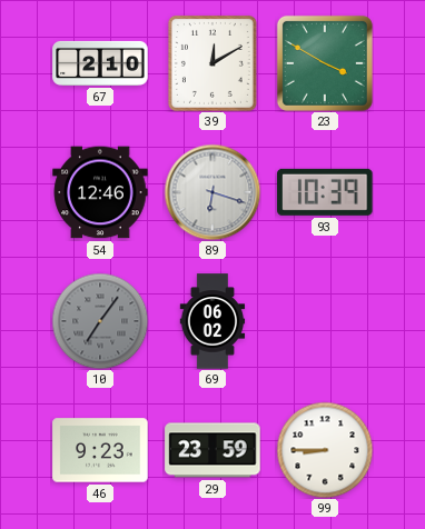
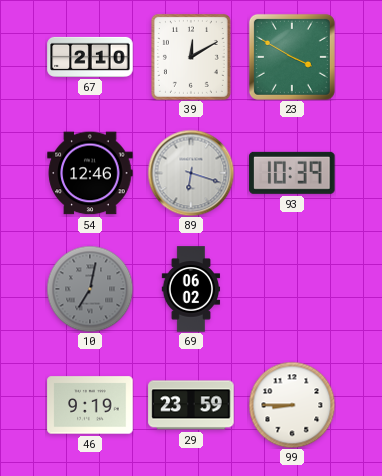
10: 7:06 -> 7:02 (90, 289)
46: 9:23 -> 9:19 (90, 405)
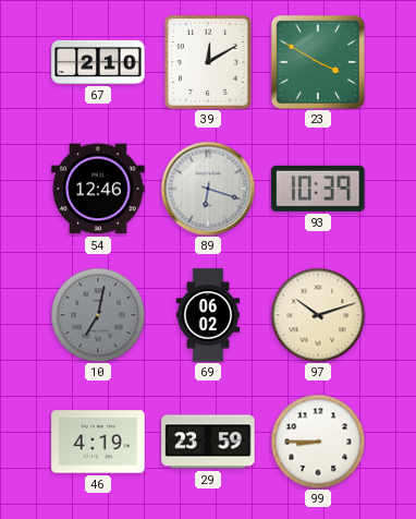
97: none -> 10:12 (318, 315)
46: 9:19 -> 4:19 (98, 442)
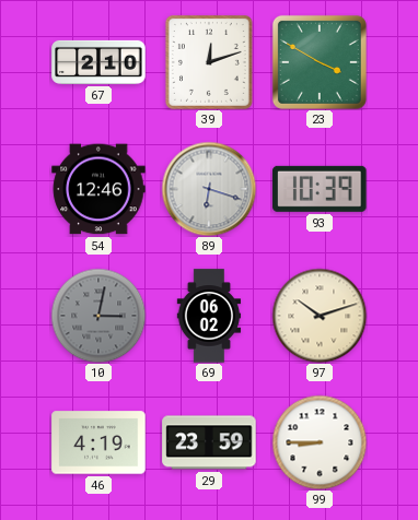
39: 12:10 -> 12:12 (209, 62)
10: 7:02 -> 3:02 (98, 316)
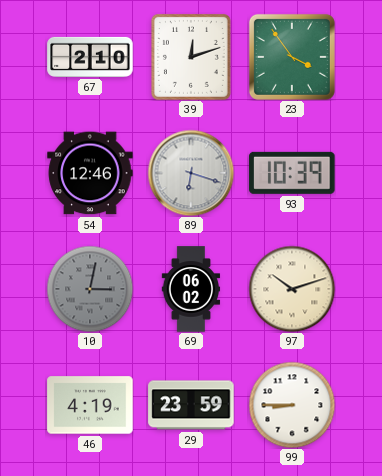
23: 3:50 -> 3:54 (292, 57)
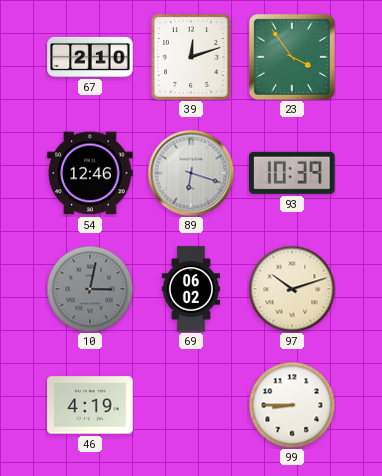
29: 23:59 -> none (191, 405)
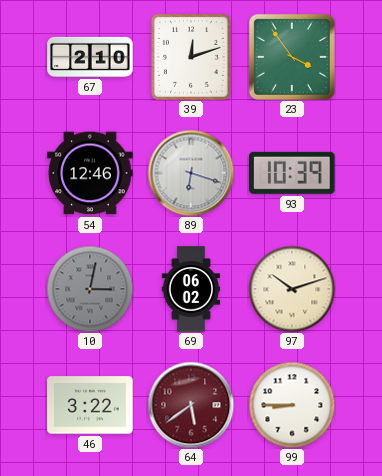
46: 4:19 -> 3:22 (90, 405)
64: none -> 5:39 (191, 405)
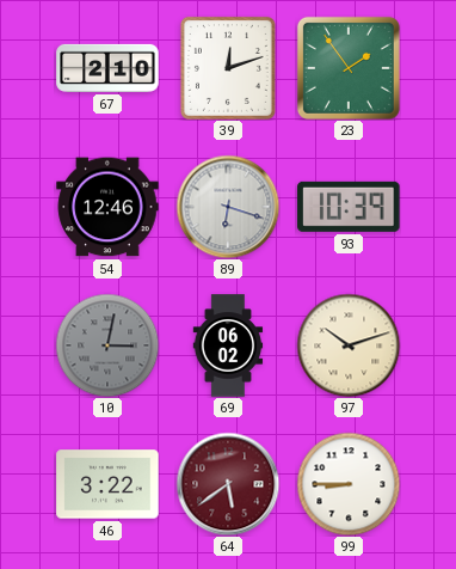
23: 3:54 -> 1:54 (349, 68)
